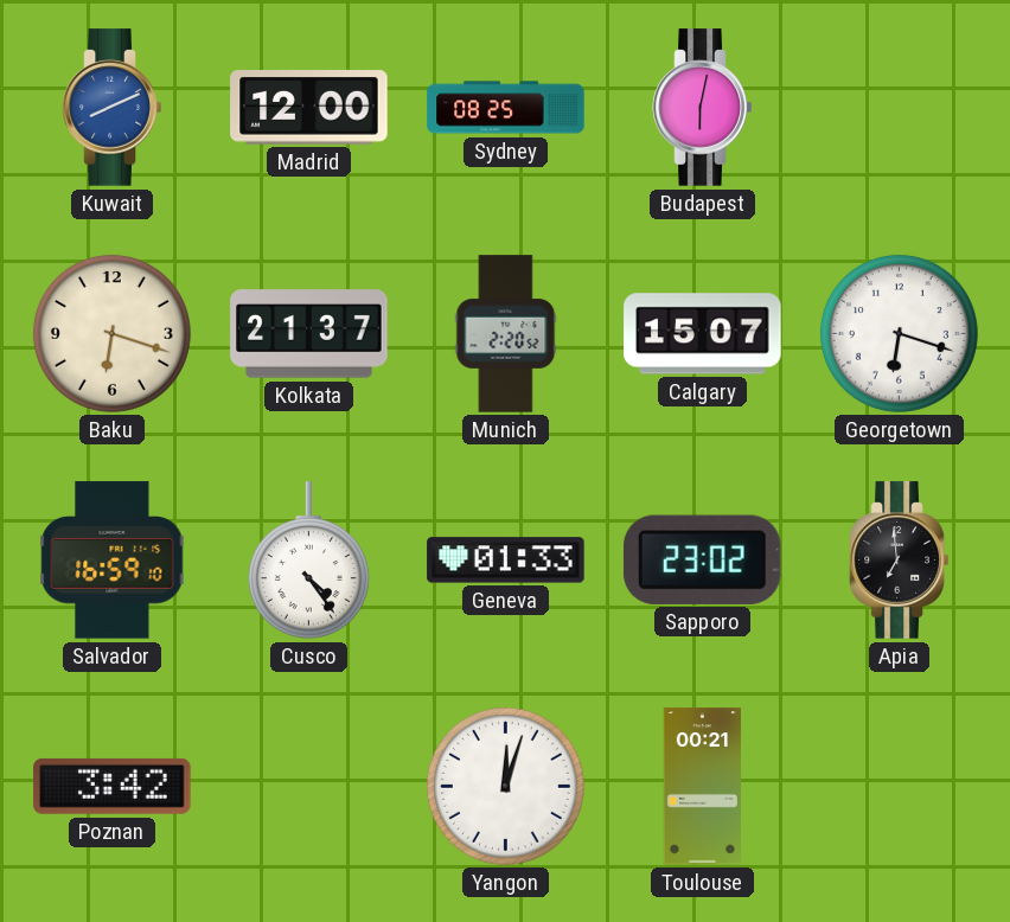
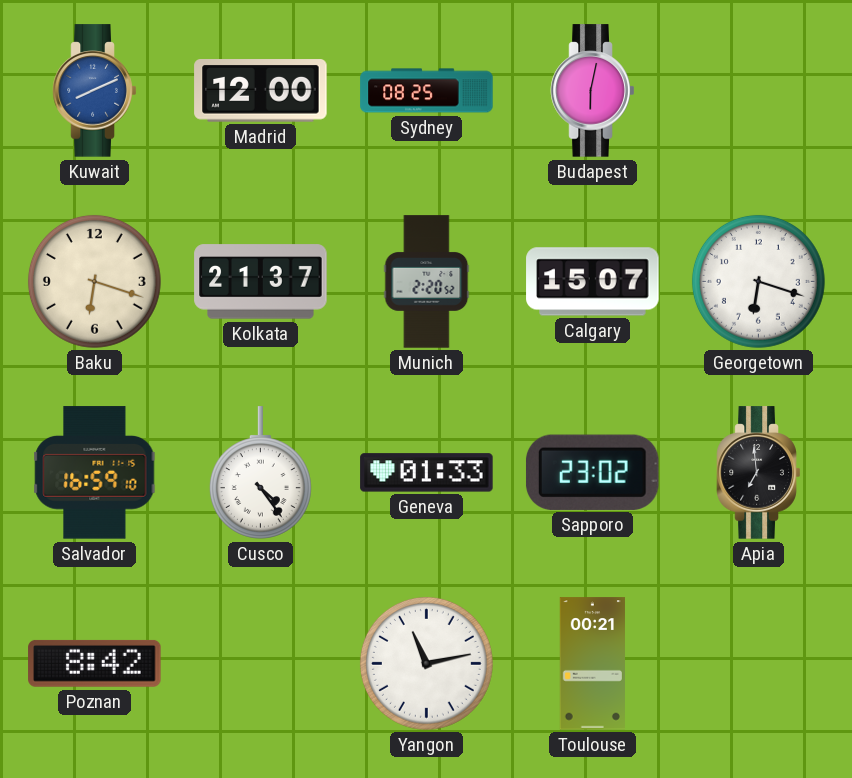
Poznan: 3:42 -> 8:42 (95, 663)
Yangon: 12:03 -> 11:13 (426, 663)
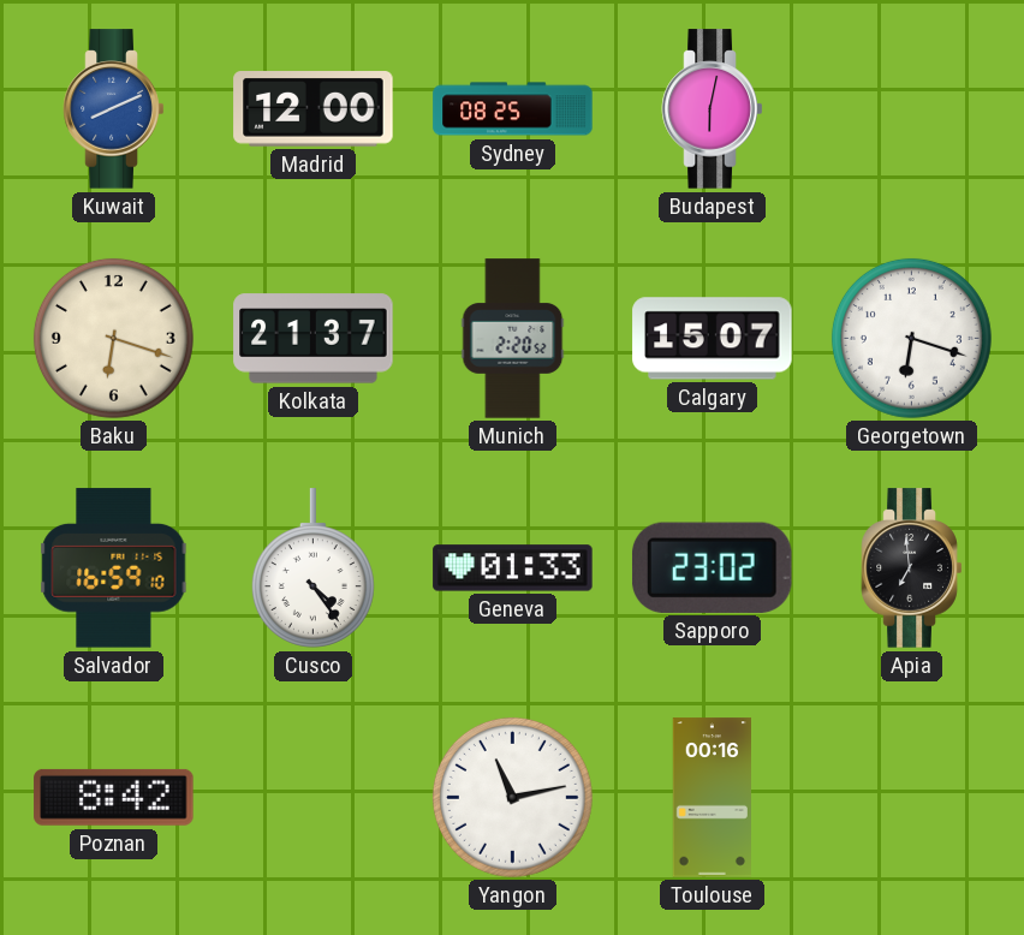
Toulouse: 00:21 -> 00:16 (712, 798)
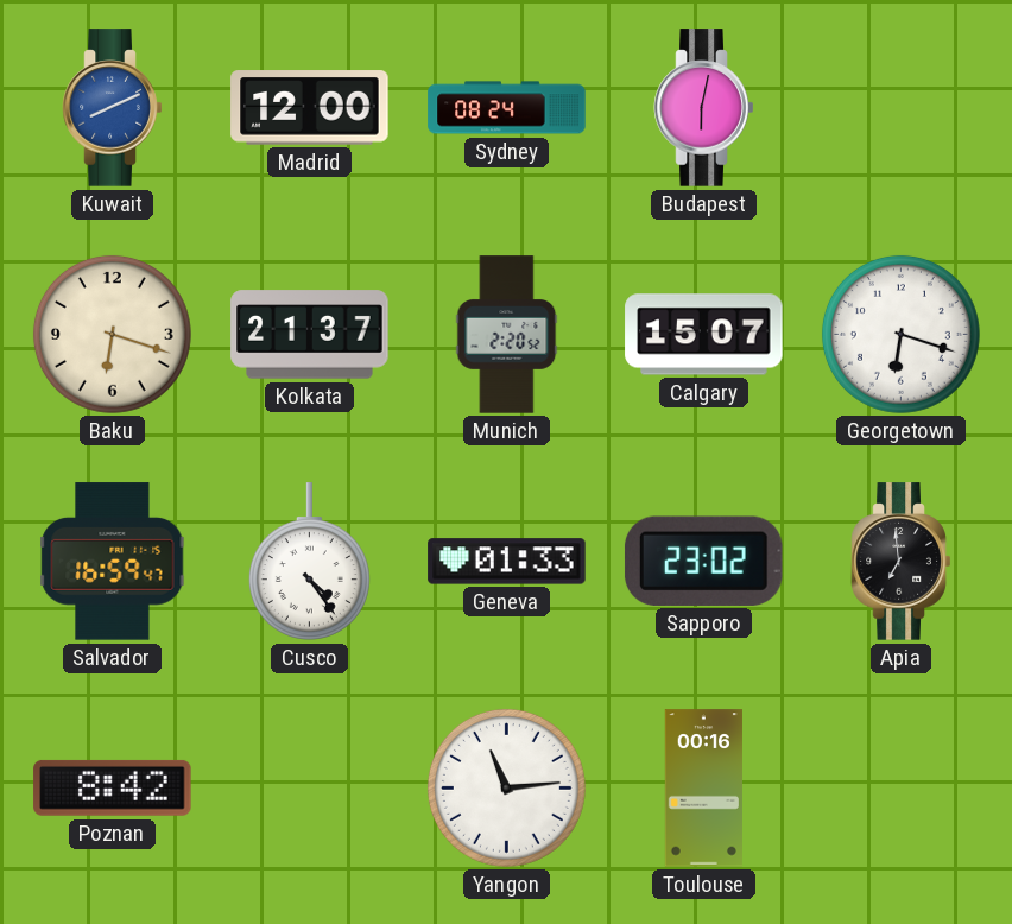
Sydney: 08:25 -> 08:24 (507, 108)
Salvador: 16:59:10 -> 16:59:47 (113, 562)
Yangon: 11:13 -> 11:14 (506, 787)
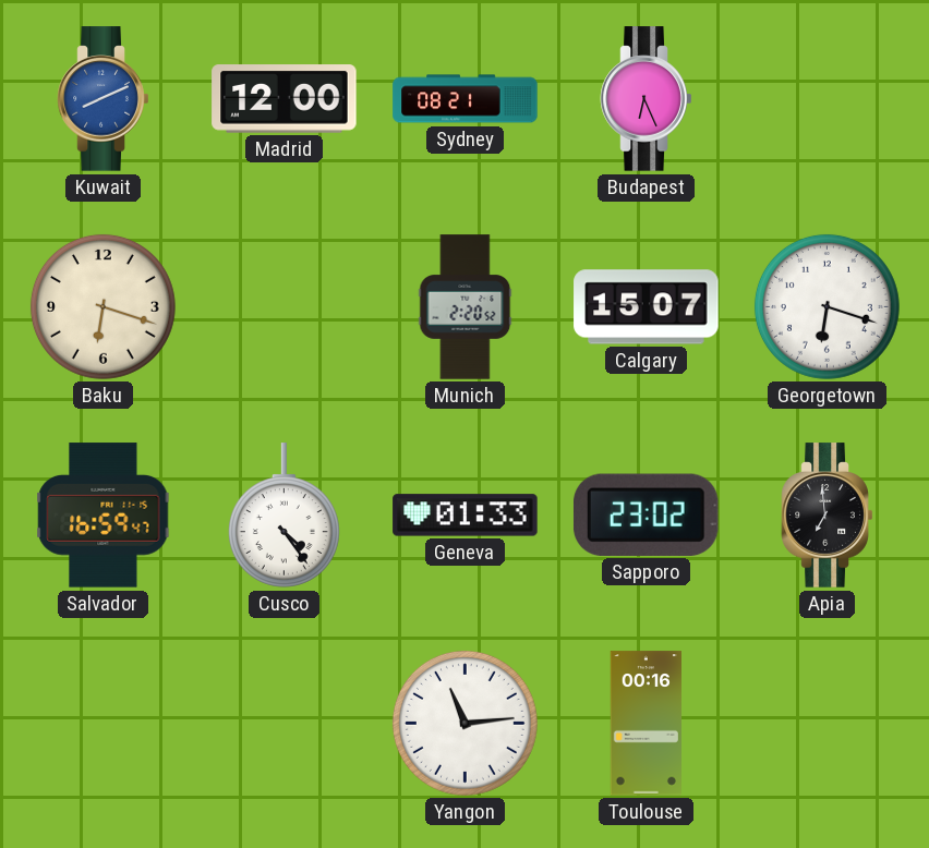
Sydney: 08:24 -> 08:21 (466, 99)
Budapest: 6:02 -> 6:26 (647, 99)
Kolkata: 21:37 -> none (310, 335)
Poznan: 8:42 -> none (113, 787)
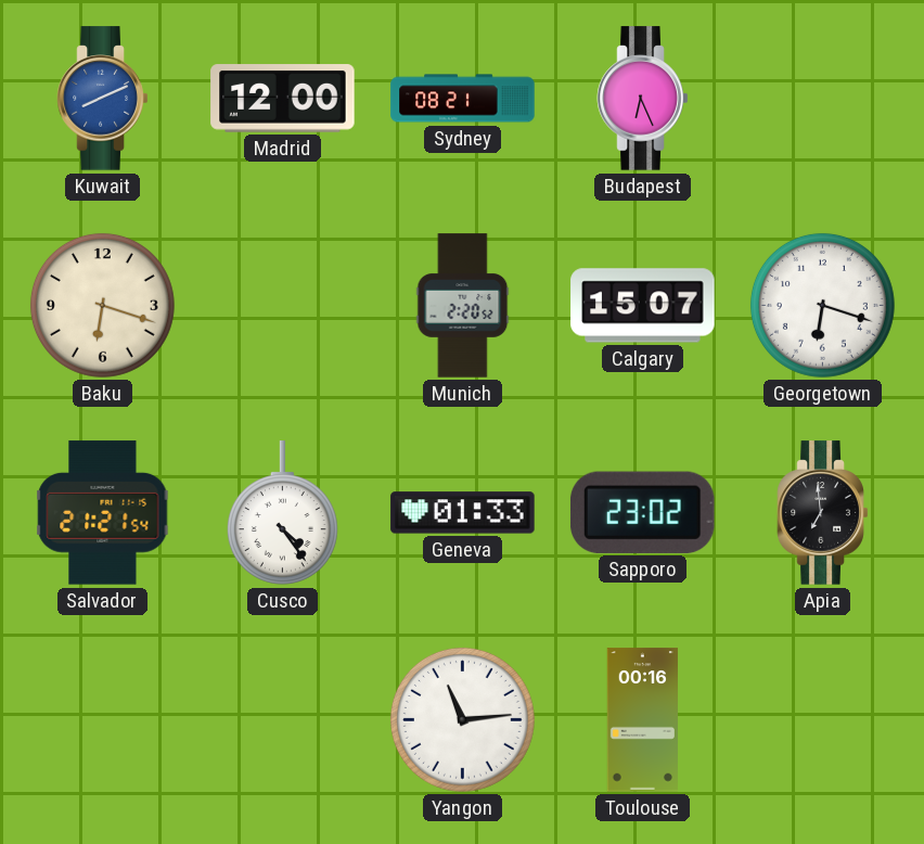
Salvador: 16:59 -> 21:21 (103, 513)
